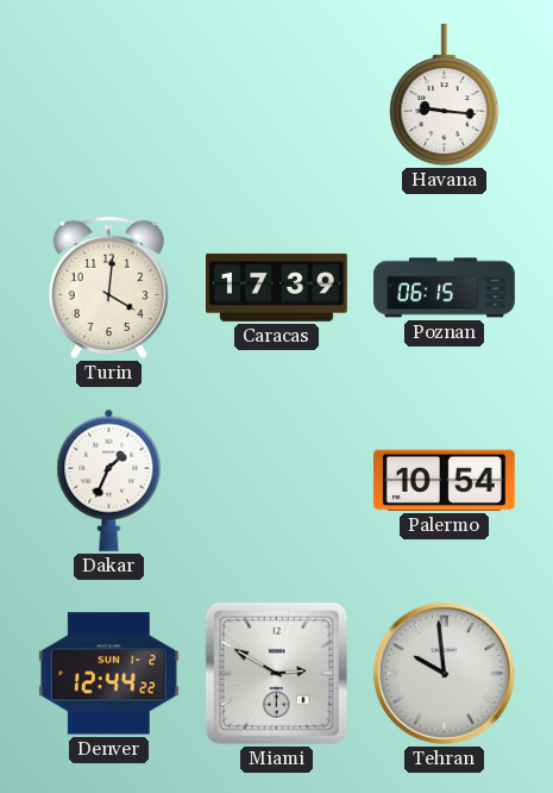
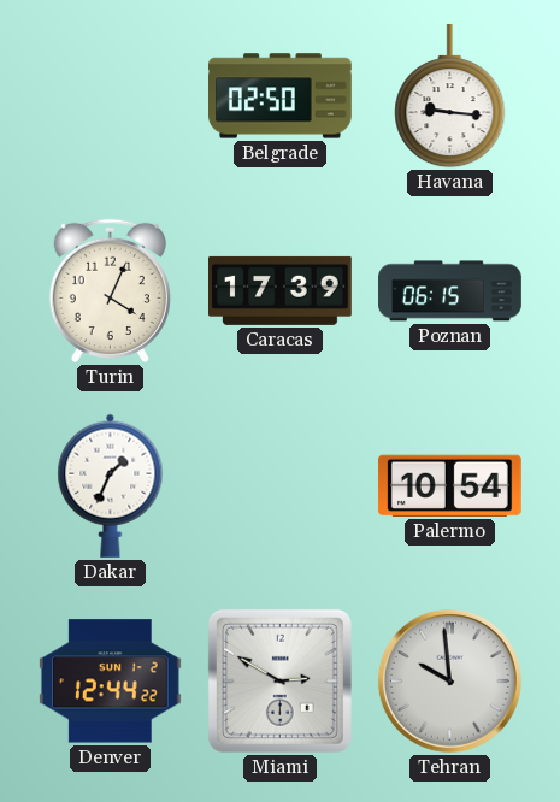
Belgrade: none -> 02:50 (281, 96)
Turin: 4:01 -> 4:04 (110, 291)
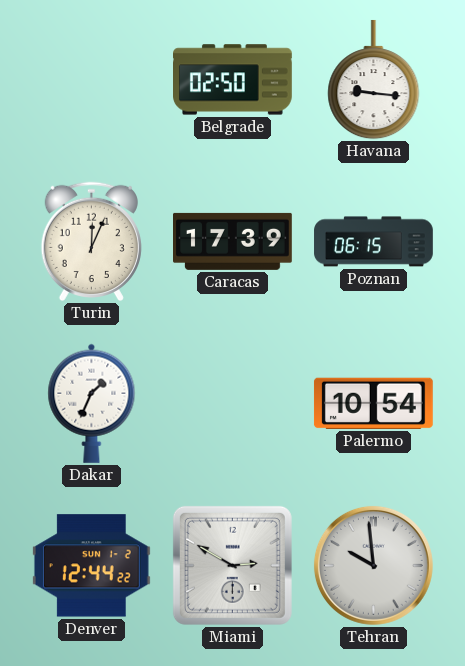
Turin: 4:04 -> 12:04 (91, 242)
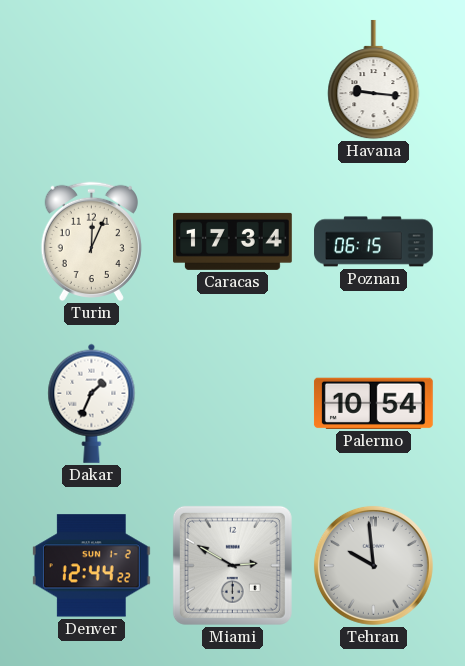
Belgrade: 02:50 -> none (233, 80)
Caracas: 17:39 -> 17:34 (233, 241)
